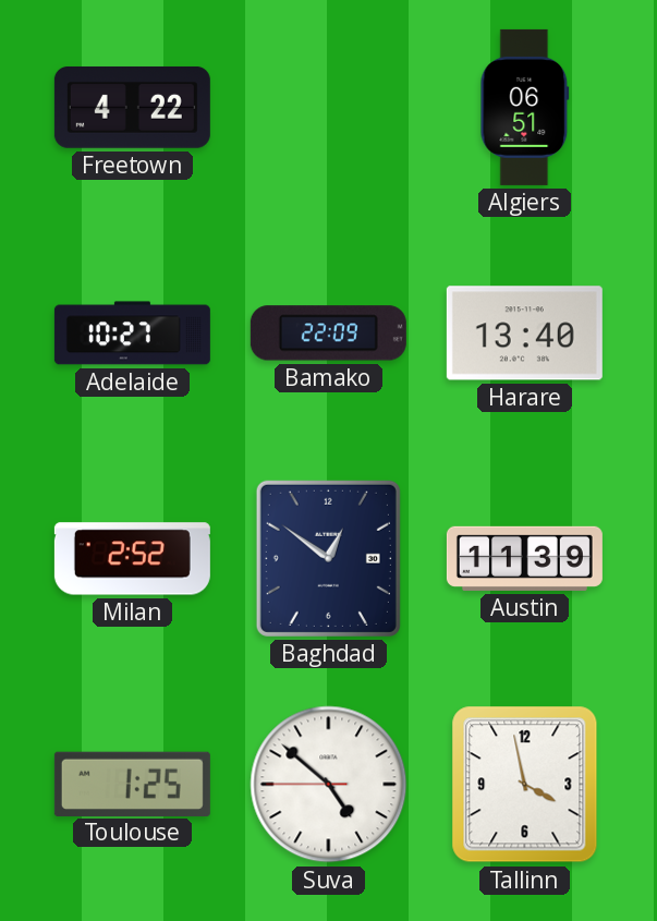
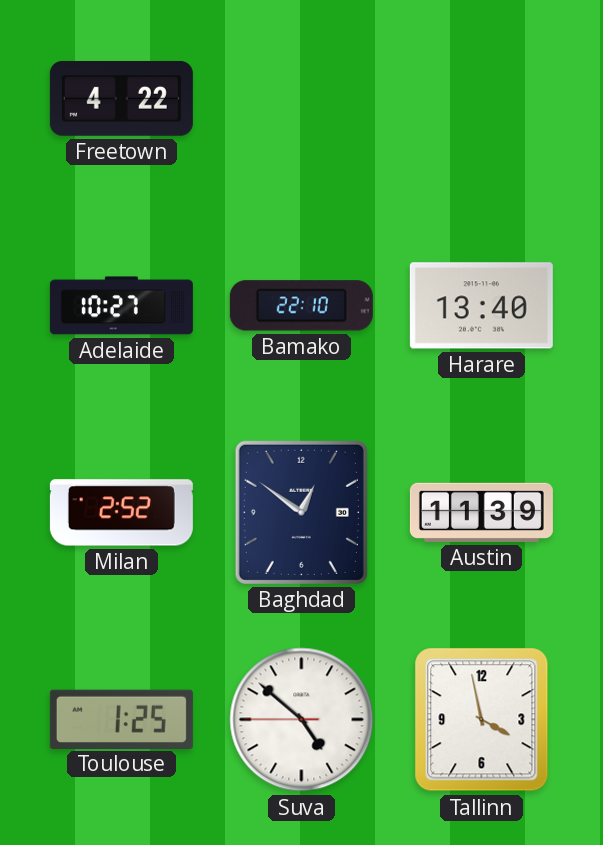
Algiers: 06:51 -> none (525, 107)
Bamako: 22:09 -> 22:10 (301, 306)
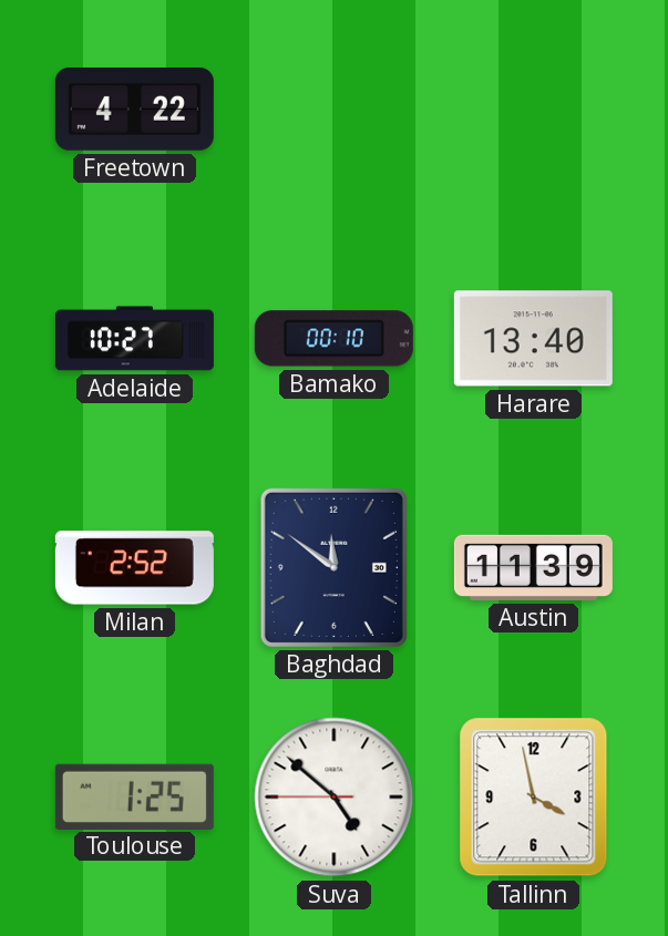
Bamako: 22:10 -> 00:10 (333, 339)
Baghdad: 12:51 -> 11:51 (333, 567)
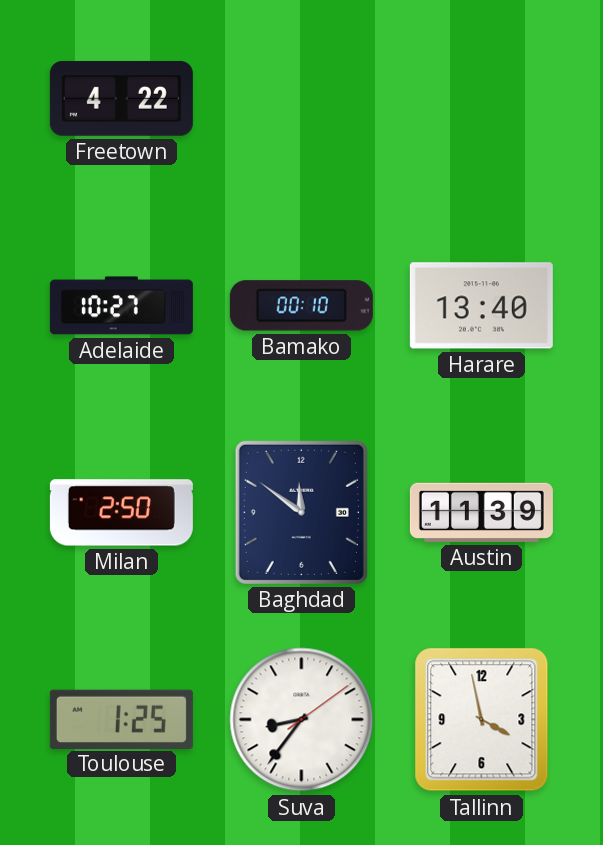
Milan: 2:52 -> 2:50 (121, 513)
Suva: 4:51 -> 8:36 (302, 720)
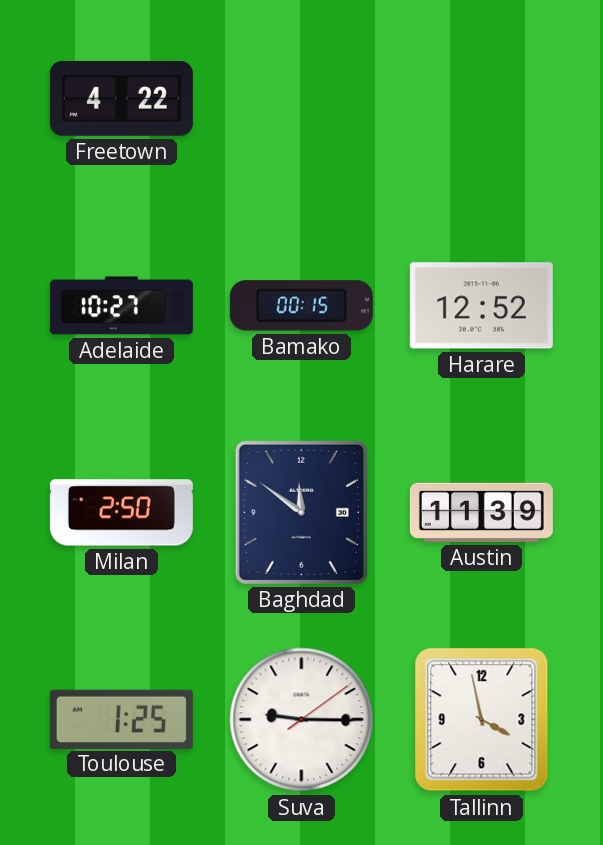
Bamako: 00:10 -> 00:15 (301, 306)
Harare: 13:40 -> 12:52 (481, 306)
Suva: 8:36 -> 9:15 (302, 720)
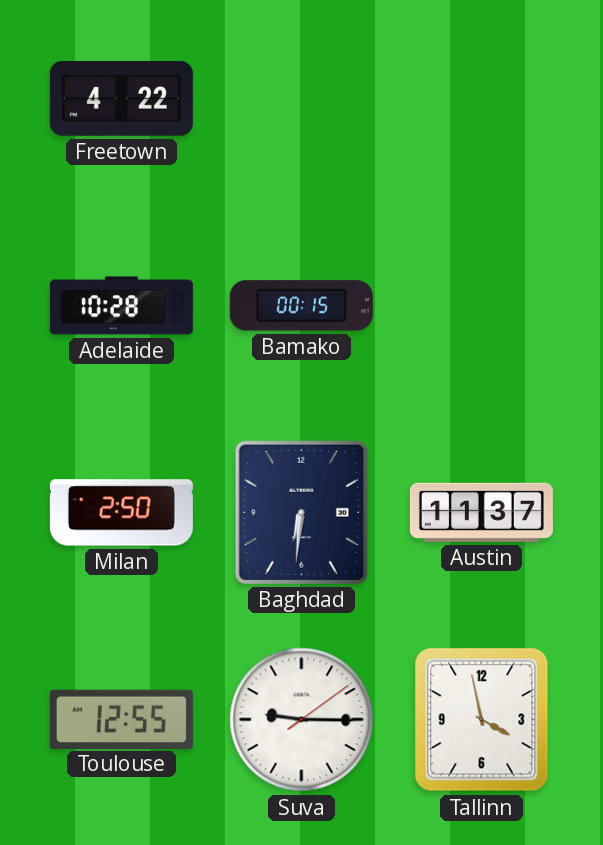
Adelaide: 10:27 -> 10:28 (121, 306)
Harare: 12:52 -> none (481, 306)
Baghdad: 11:51 -> 6:31 (301, 512)
Austin: 11:39 -> 11:37 (481, 512)
Toulouse: 1:25 -> 12:55 (121, 719)
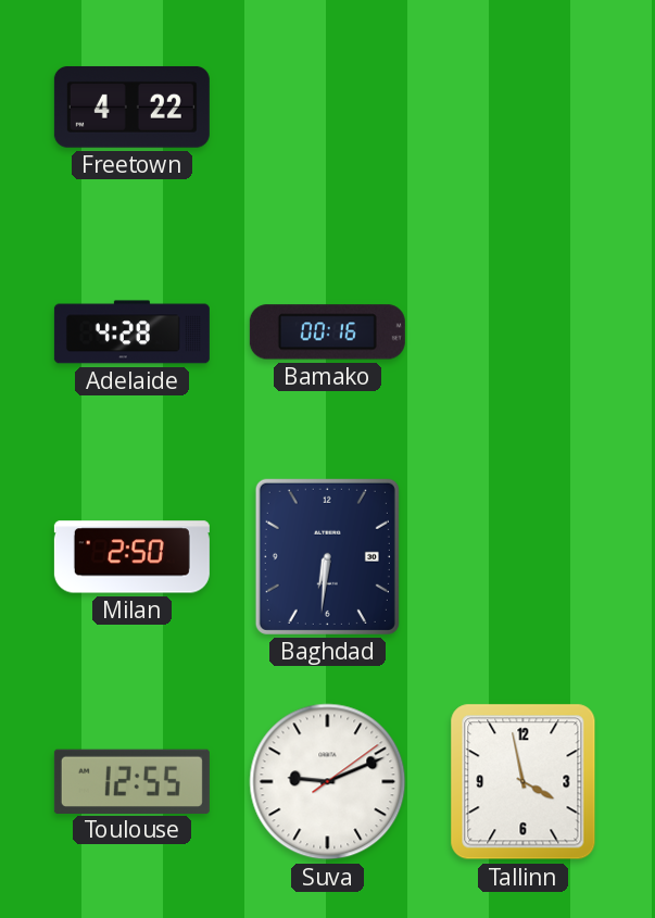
Adelaide: 10:28 -> 4:28 (131, 332)
Bamako: 00:15 -> 00:16 (327, 332)
Austin: 11:37 -> none (481, 512)
Suva: 9:15 -> 9:11 (328, 782)
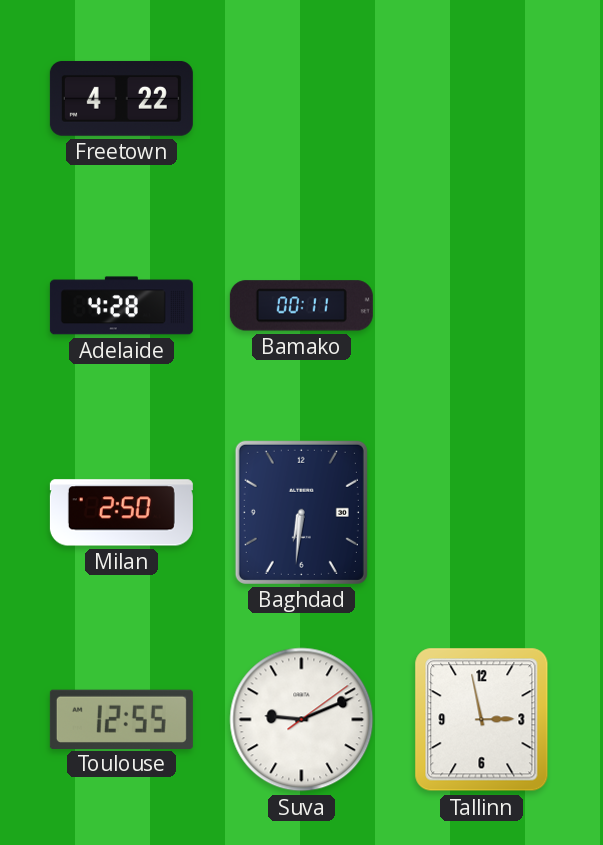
Bamako: 00:16 -> 00:11 (301, 306)
Tallinn: 3:58 -> 2:58 (482, 720)
